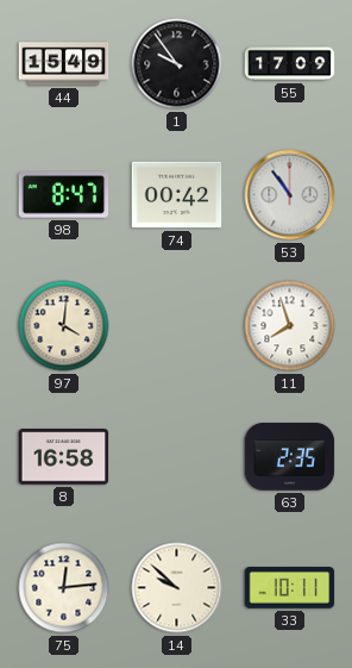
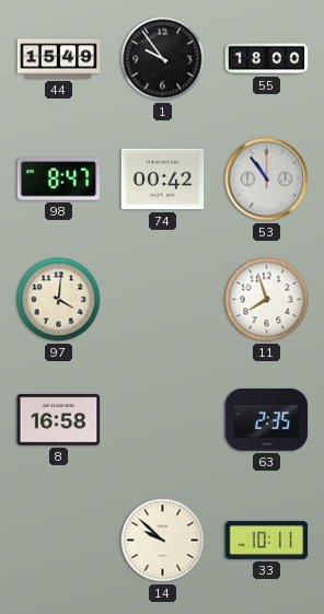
55: 17:09 -> 18:00 (267, 59)
75: 12:14 -> none (64, 588)
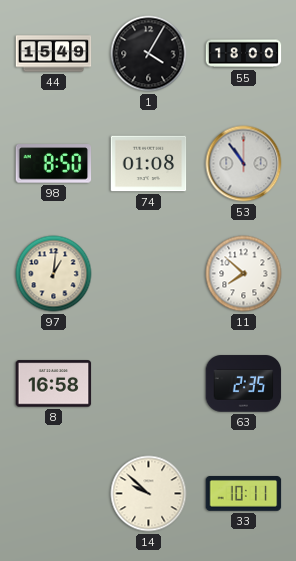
1: 9:54 -> 4:05 (149, 54)
98: 8:47 -> 8:50 (54, 164)
74: 00:42 -> 01:08 (149, 164)
97: 4:01 -> 1:01 (54, 274)
11: 7:57 -> 7:52 (244, 274)
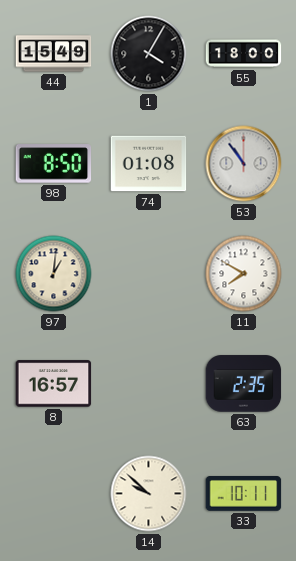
11: 7:52 -> 7:50 (244, 274)
8: 16:58 -> 16:57 (54, 384)
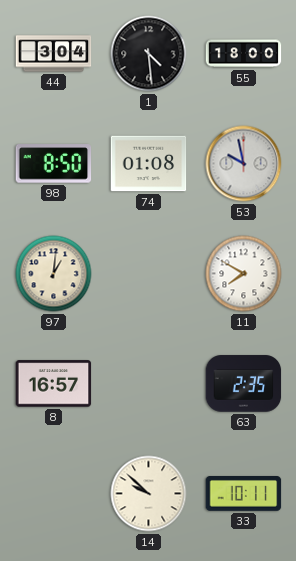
44: 15:49 -> 3:04 (54, 54)
1: 4:05 -> 4:29 (149, 54)
53: 10:54 -> 9:58 (244, 164)
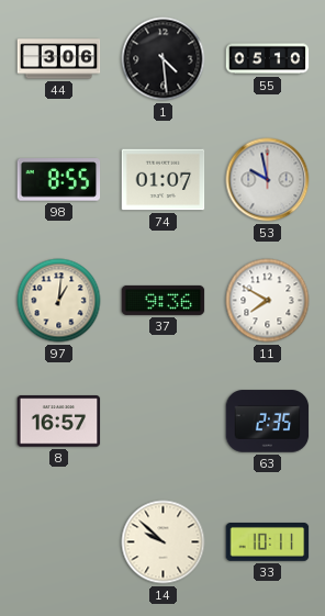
44: 3:04 -> 3:06 (59, 59)
55: 18:00 -> 05:10 (268, 59)
98: 8:50 -> 8:55 (59, 180)
74: 01:08 -> 01:07 (164, 180)
37: none -> 9:36 (164, 300)
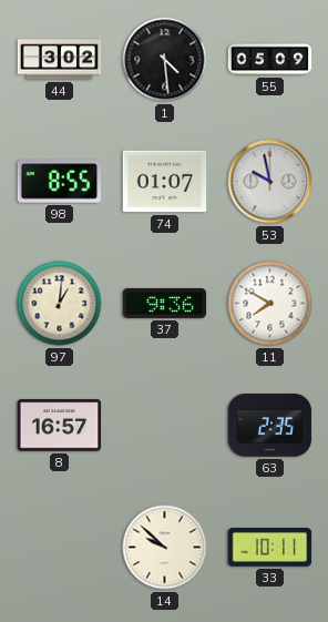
44: 3:06 -> 3:02 (60, 60)
55: 05:10 -> 05:09 (270, 60)
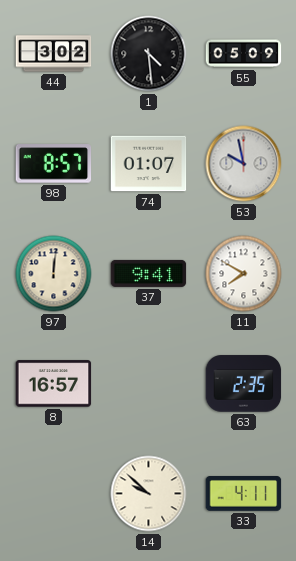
98: 8:55 -> 8:57 (54, 164)
97: 1:01 -> 12:01 (54, 274)
37: 9:36 -> 9:41 (149, 273)
33: 10:11 -> 4:11 (244, 494)
